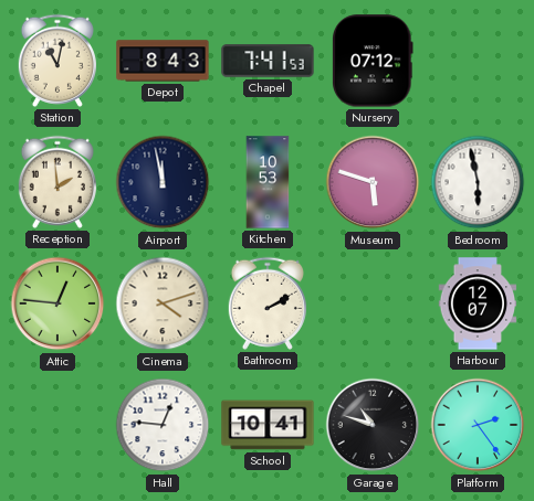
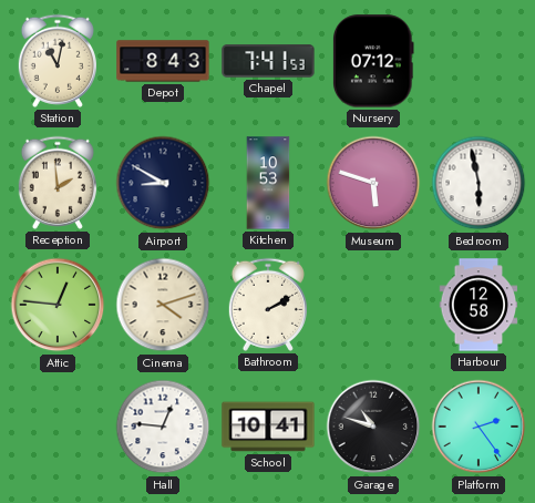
Airport: 11:58 -> 8:50 (163, 183)
Harbour: 12:07 -> 12:58 (479, 305)
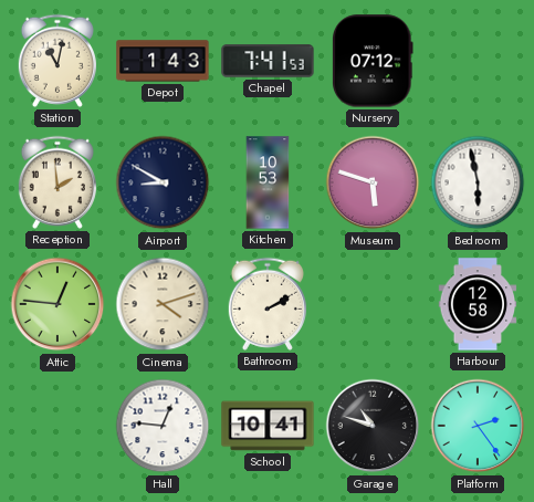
Depot: 8:43 -> 1:43 (163, 61)
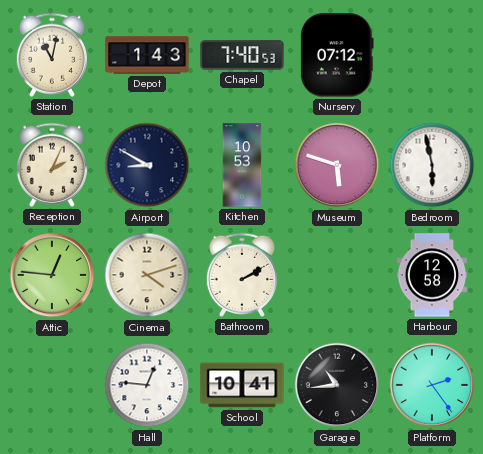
Chapel: 7:41 -> 7:40 (242, 55)
Reception: 1:59 -> 2:04 (52, 165)
Garage: 10:48 -> 10:44 (337, 385)
